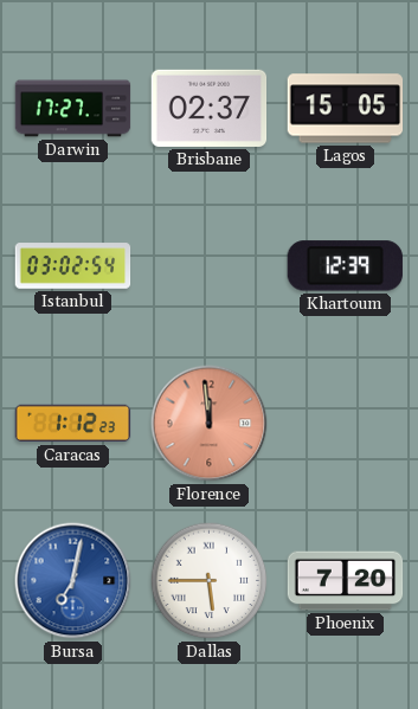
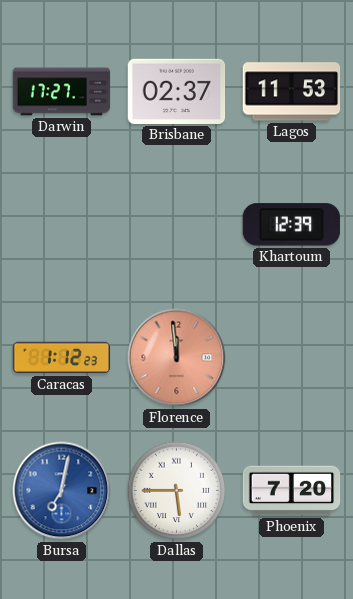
Lagos: 15:05 -> 11:53 (292, 92)
Istanbul: 03:02 -> none (73, 266)
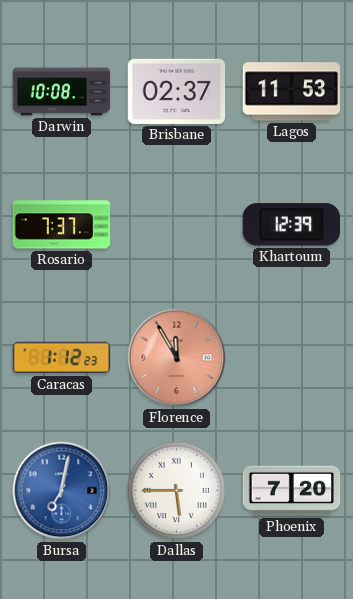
Darwin: 17:27 -> 10:08 (62, 92)
Rosario: none -> 7:37 (62, 225)
Florence: 11:59 -> 11:55 (177, 358)
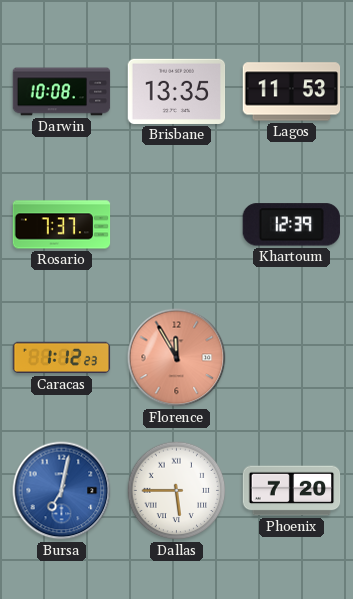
Brisbane: 02:37 -> 13:35 (177, 91)
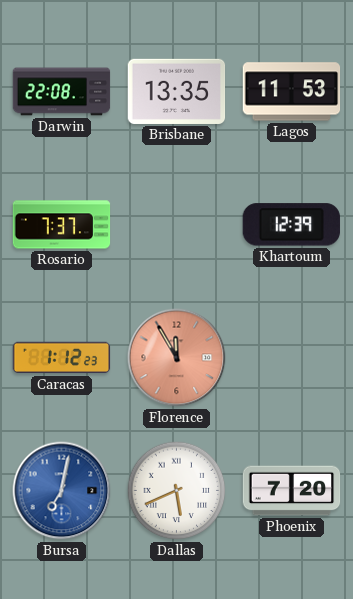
Darwin: 10:08 -> 22:08 (62, 92)
Dallas: 5:45 -> 5:41 (177, 491)
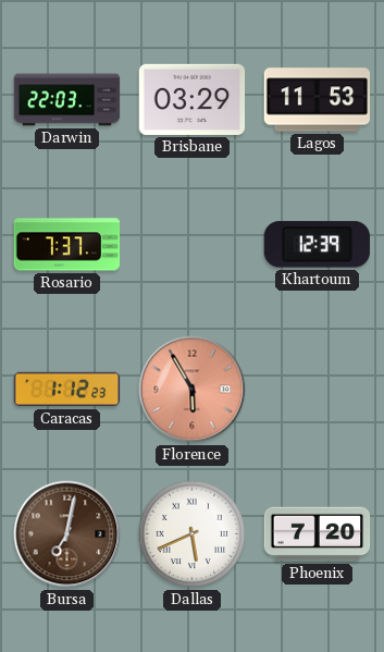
Darwin: 22:08 -> 22:03 (67, 100)
Brisbane: 13:35 -> 03:29 (193, 99)
Florence: 11:55 -> 5:55 (193, 390)
Bursa dial: blue -> brown (67, 534)
